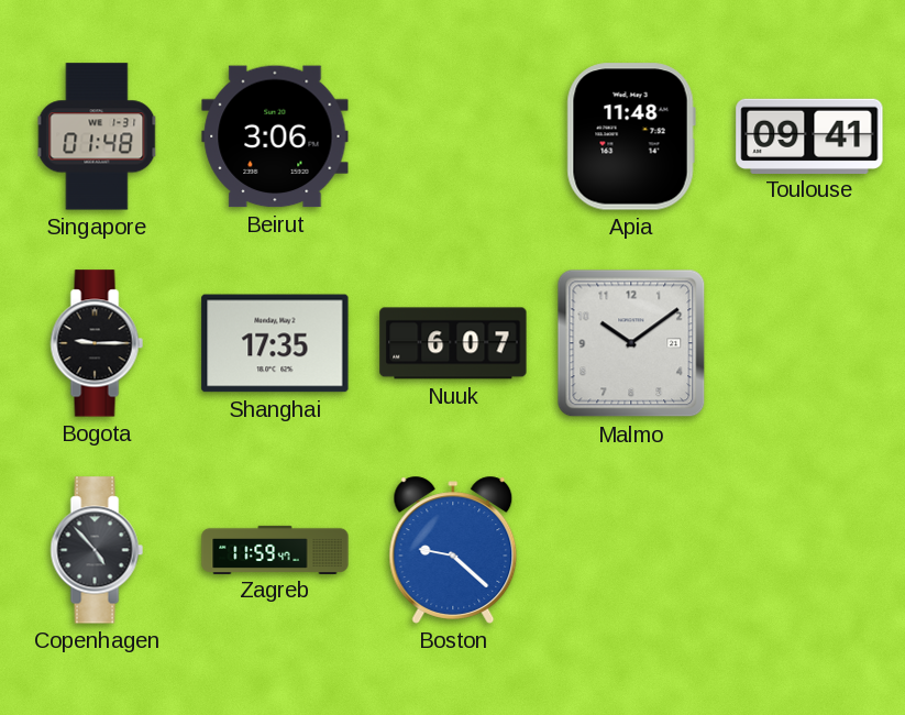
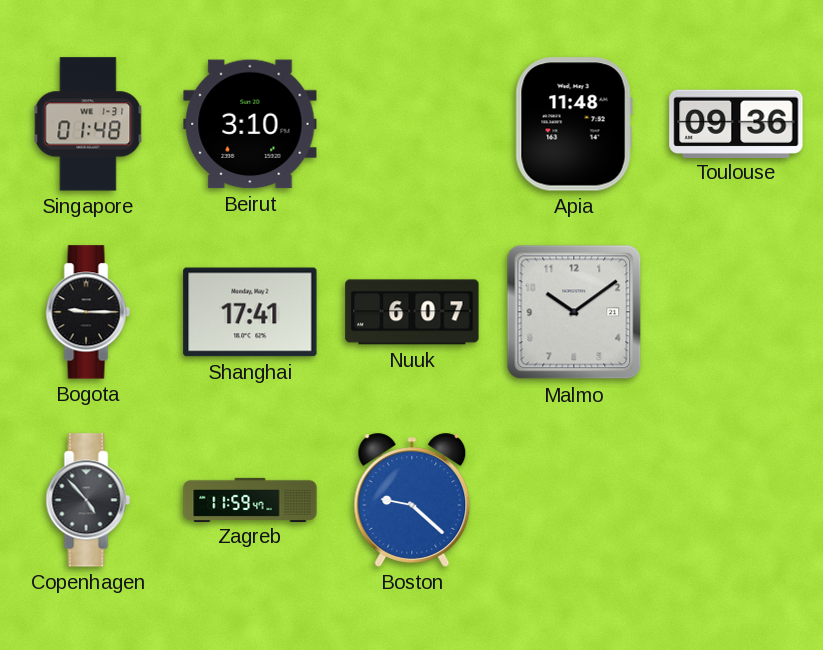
Beirut: 3:06 -> 3:10 (250, 124)
Toulouse: 09:41 -> 09:36 (736, 123)
Shanghai: 17:35 -> 17:41 (250, 312)
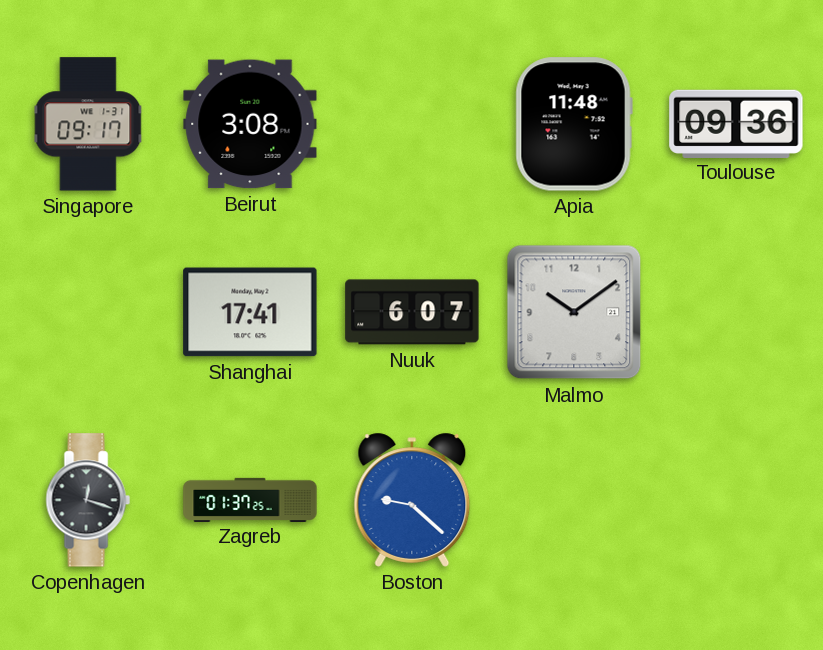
Singapore: 01:48 -> 09:17 (88, 124)
Beirut: 3:10 -> 3:08 (250, 124)
Bogota: 9:15 -> none (88, 312)
Copenhagen: 4:53 -> 12:18 (88, 500)
Zagreb: 11:59 -> 01:37 (250, 499)
